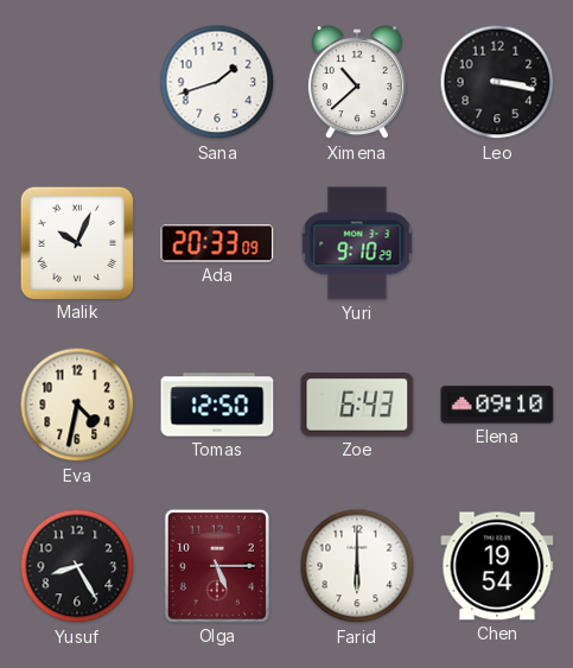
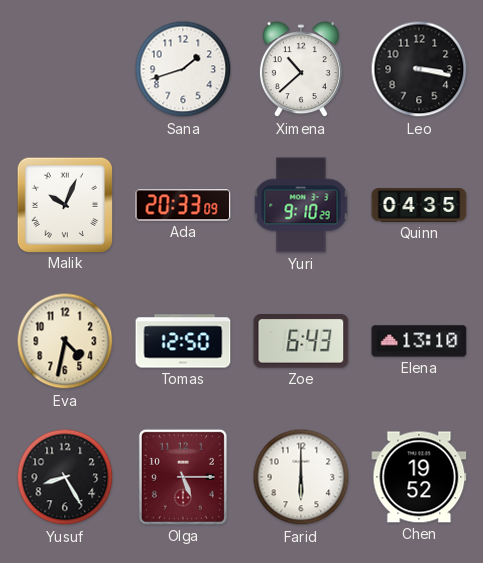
Quinn: none -> 04:35 (419, 205)
Elena: 09:10 -> 13:10 (419, 341)
Chen: 19:54 -> 19:52 (419, 477)
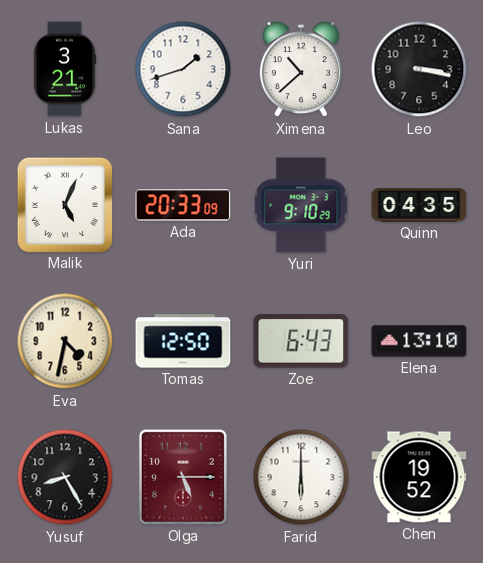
Lukas: none -> 3:21 (65, 69)
Malik: 10:04 -> 5:04 (64, 204)
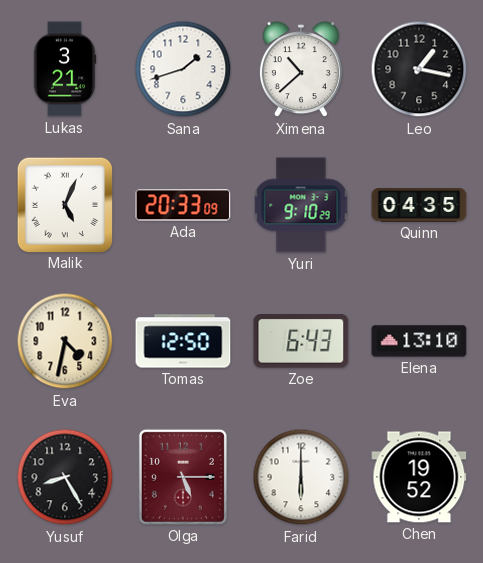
Leo: 3:17 -> 1:17 (419, 69)
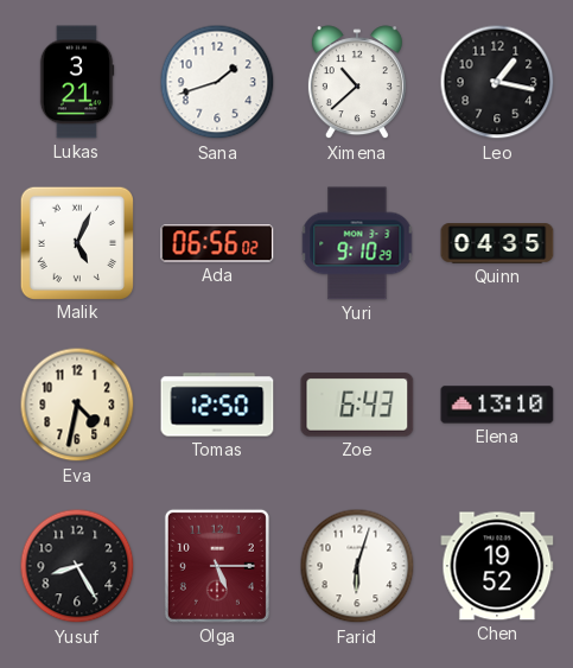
Ada: 20:33 -> 06:56 (217, 243)
Farid: 6:00 -> 6:03 (357, 566)
